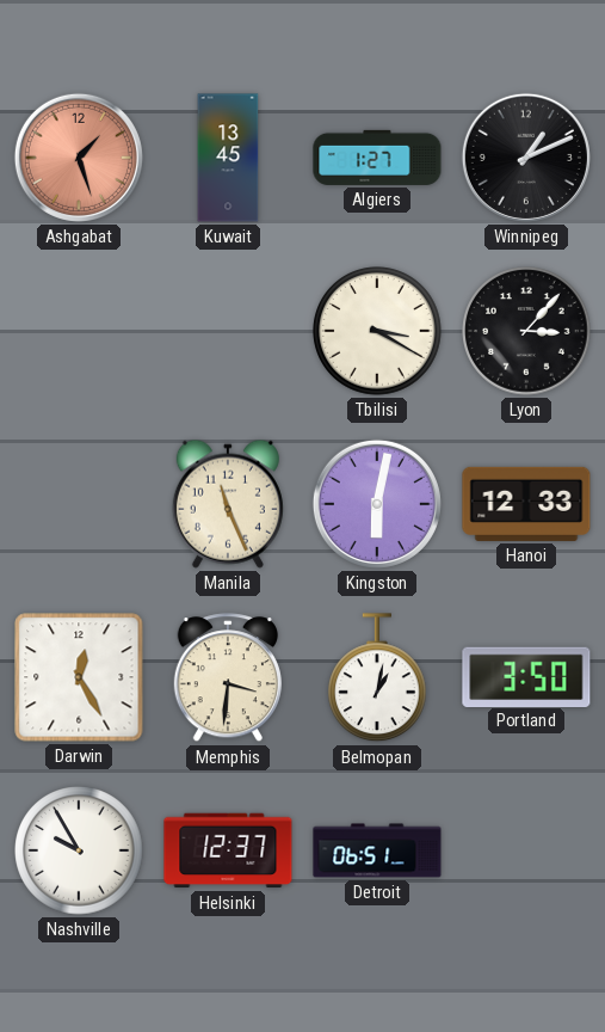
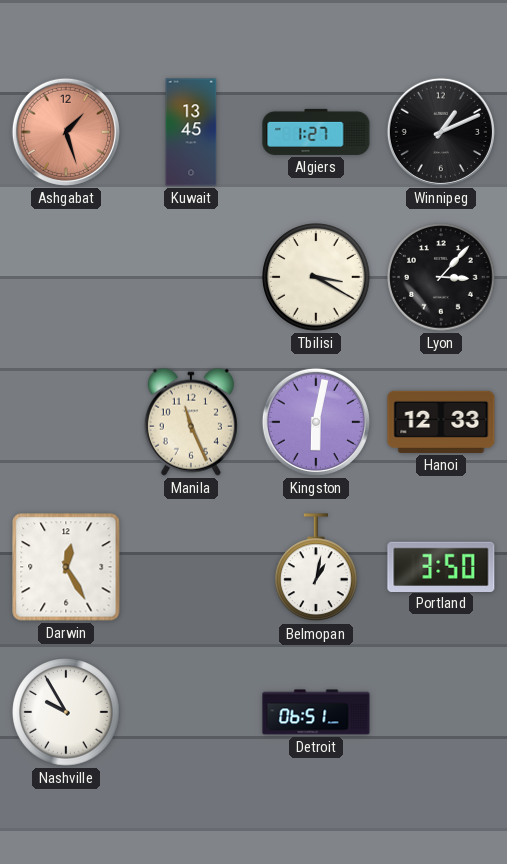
Memphis: 3:31 -> none (228, 678)
Helsinki: 12:37 -> none (228, 850)
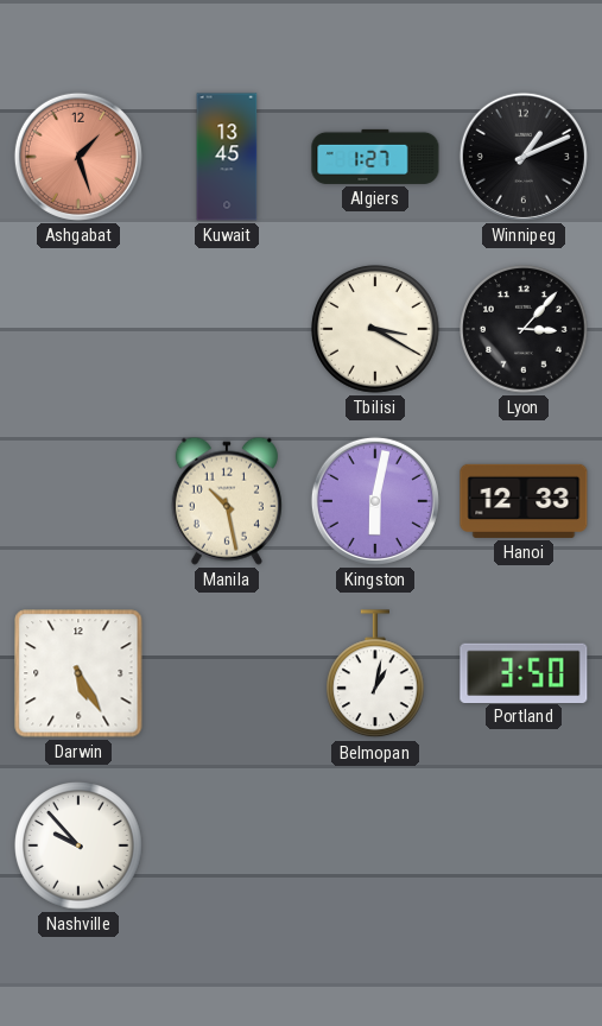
Manila: 11:26 -> 10:28 (227, 501)
Darwin: 12:25 -> 5:25 (78, 673)
Nashville: 9:55 -> 9:53 (78, 845)
Detroit: 06:51 -> none (316, 712)
